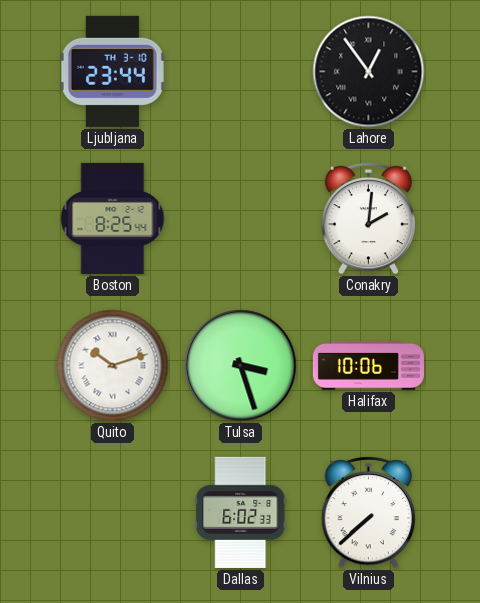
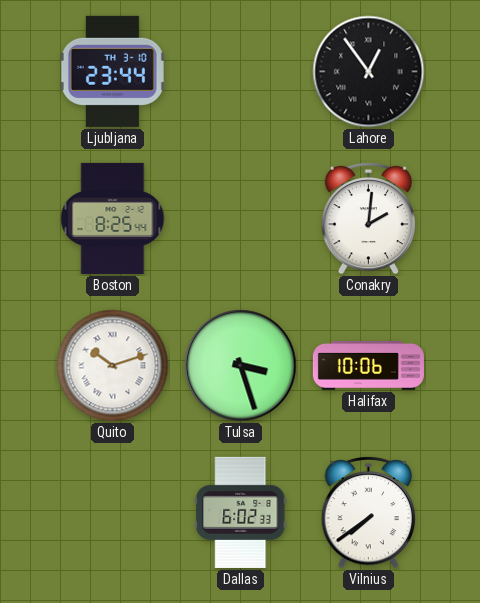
Vilnius: 7:38 -> 7:39 (369, 512)
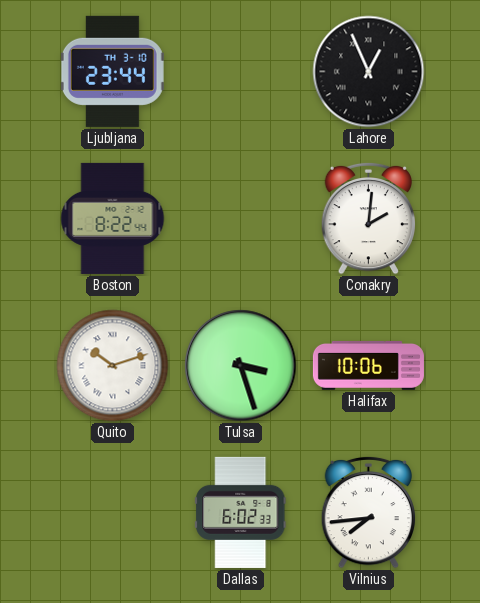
Lahore: 12:54 -> 12:56 (369, 72)
Boston: 8:25 -> 8:22 (113, 218)
Vilnius: 7:39 -> 7:44 (369, 512)
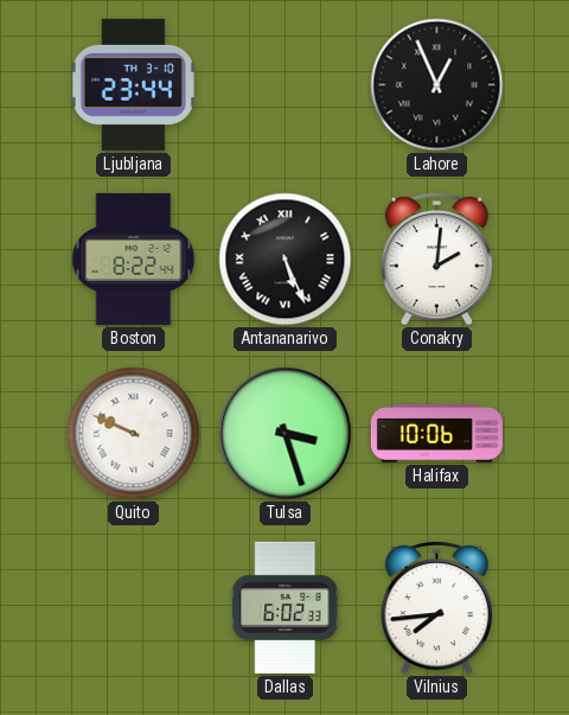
Antananarivo: none -> 5:26 (286, 260)
Quito: 10:12 -> 9:49 (134, 434)
